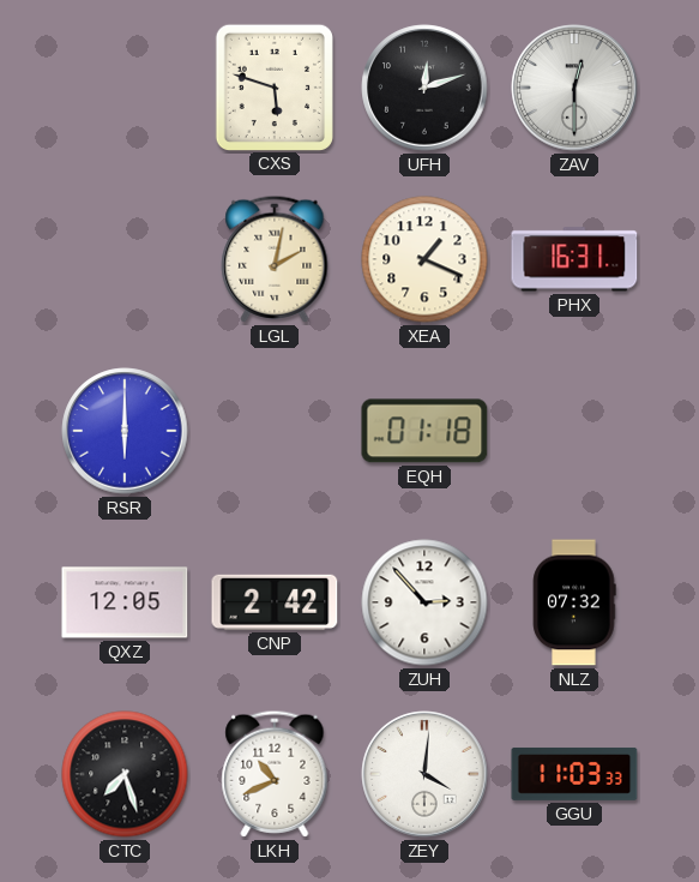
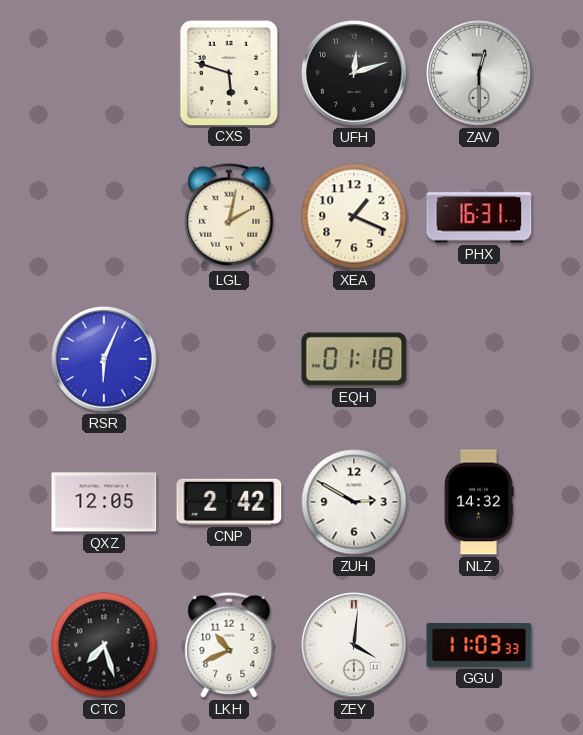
RSR: 6:00 -> 6:04 (104, 359)
ZUH: 2:53 -> 2:50 (354, 502)
NLZ: 07:32 -> 14:32 (479, 502)
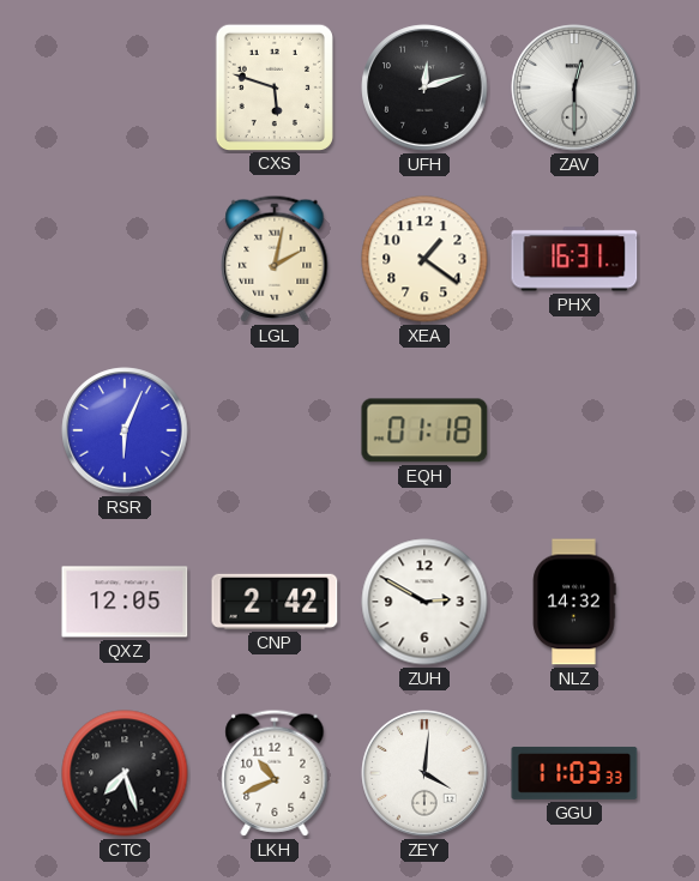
XEA: 1:19 -> 1:21 (424, 259)
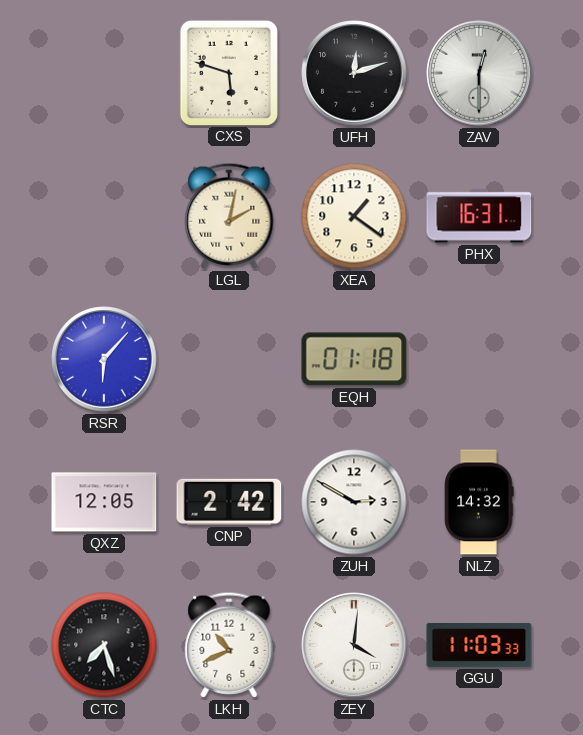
RSR: 6:04 -> 6:07 (104, 359)
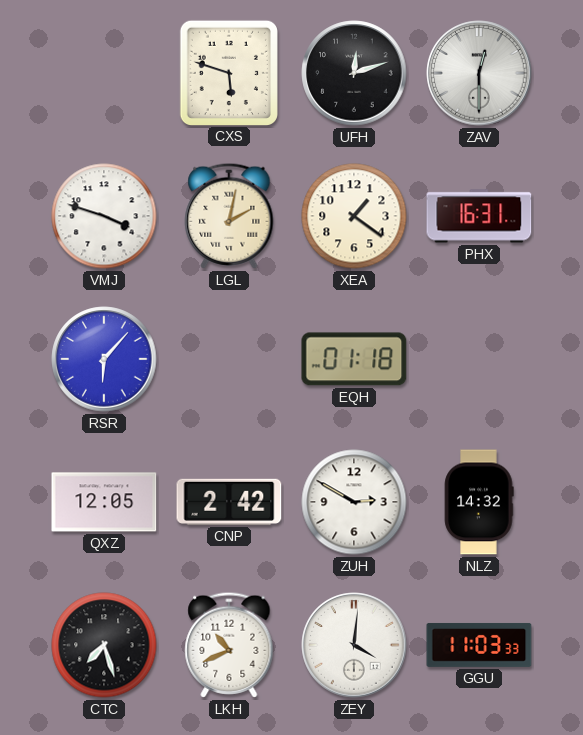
VMJ: none -> 3:48 (104, 216)
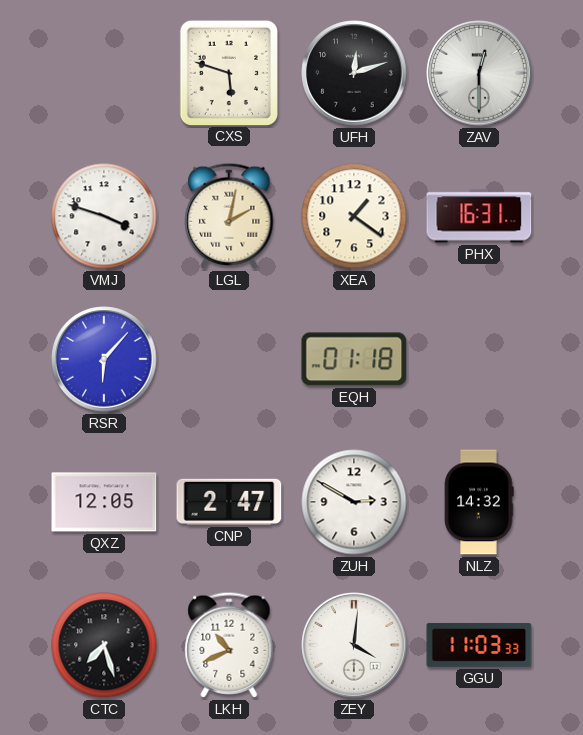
CNP: 2:42 -> 2:47 (229, 502)
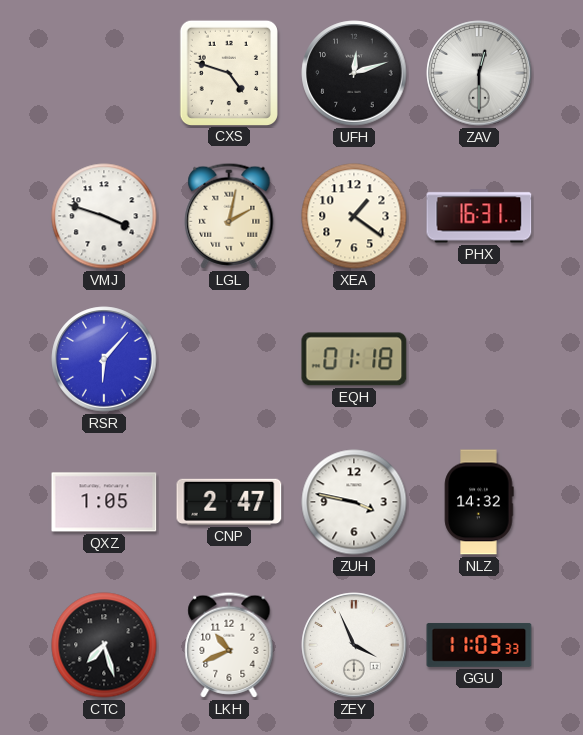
CXS: 5:48 -> 4:48 (229, 72)
QXZ: 12:05 -> 1:05 (104, 502)
ZUH: 2:50 -> 3:47 (354, 502)
ZEY: 4:01 -> 3:56 (354, 645)
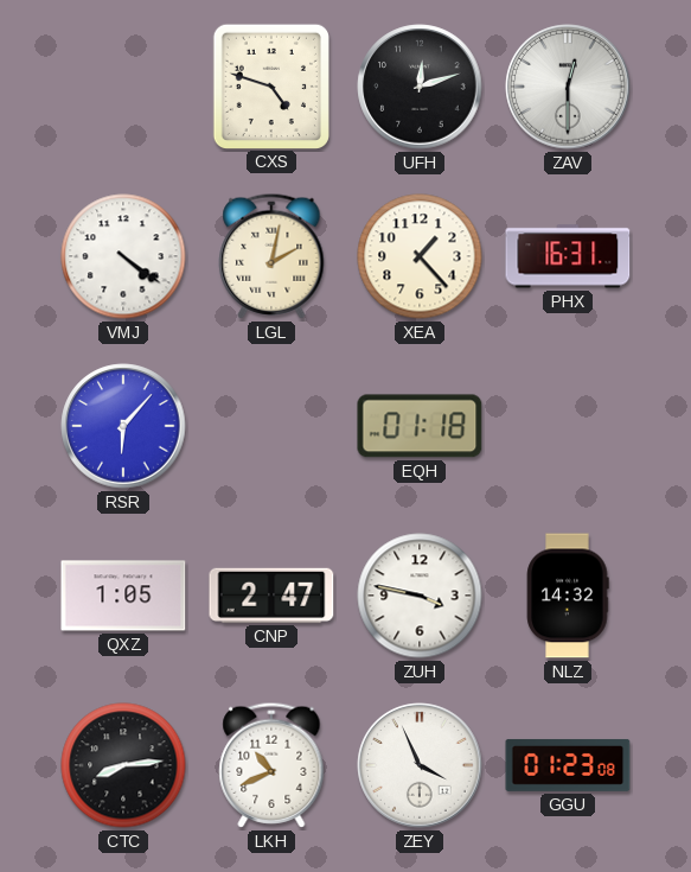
VMJ: 3:48 -> 4:21 (123, 256)
XEA: 1:21 -> 1:23 (420, 256)
CTC: 7:27 -> 8:14 (123, 765)
GGU: 11:03 -> 01:23 (568, 765)
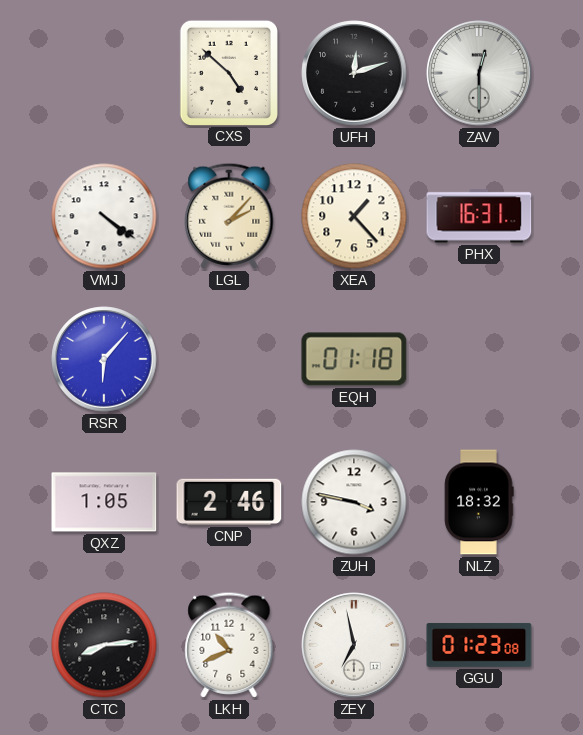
CXS: 4:48 -> 4:52 (229, 72)
LGL: 2:02 -> 2:07 (229, 216)
CNP: 2:47 -> 2:46 (229, 502)
NLZ: 14:32 -> 18:32 (479, 502)
ZEY: 3:56 -> 6:58 (354, 645)
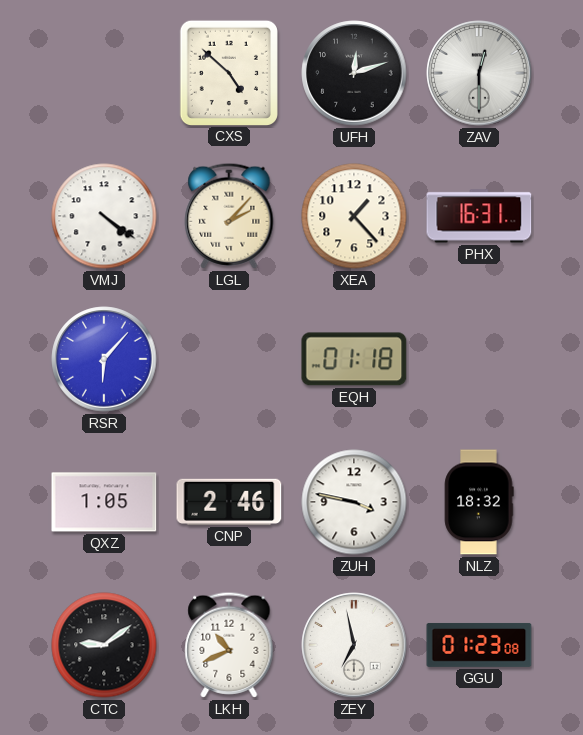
CTC: 8:14 -> 9:09 (104, 645)
